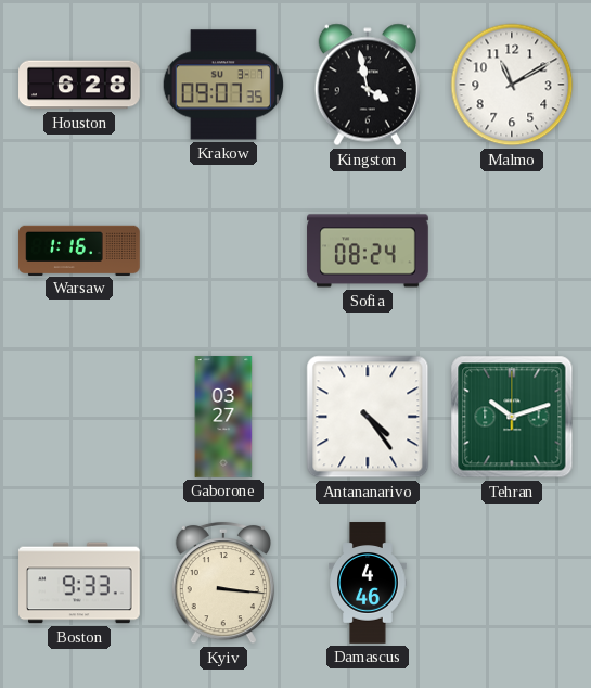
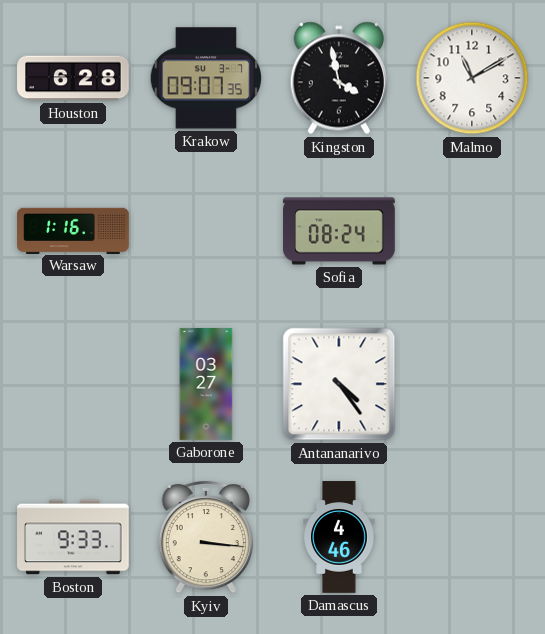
Tehran: 10:12 -> none (512, 417)
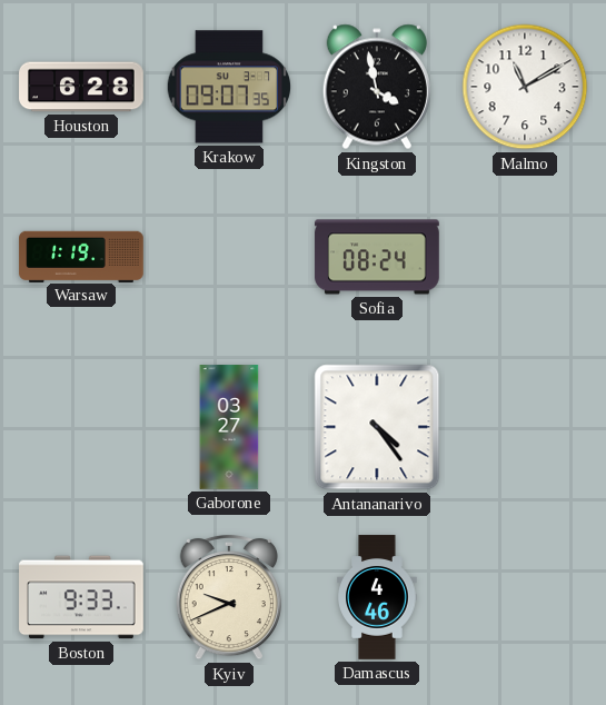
Warsaw: 1:16 -> 1:19 (81, 256)
Kyiv: 3:16 -> 9:41 (229, 597)
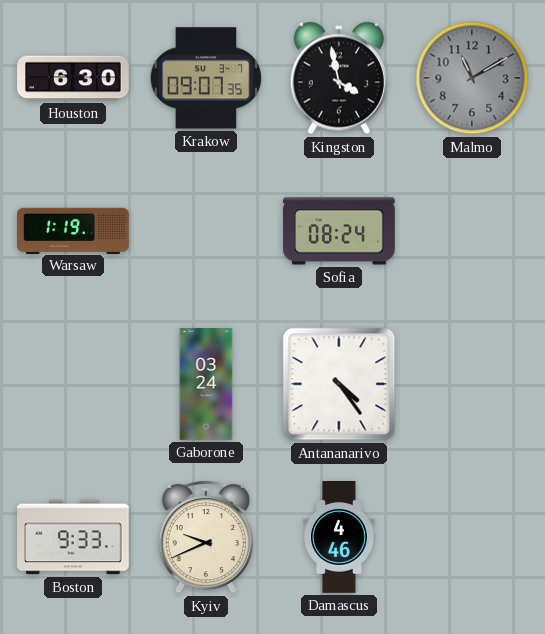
Houston: 6:28 -> 6:30 (73, 78)
Malmo dial: white -> grey (472, 78)
Gaborone: 03:27 -> 03:24 (206, 384)
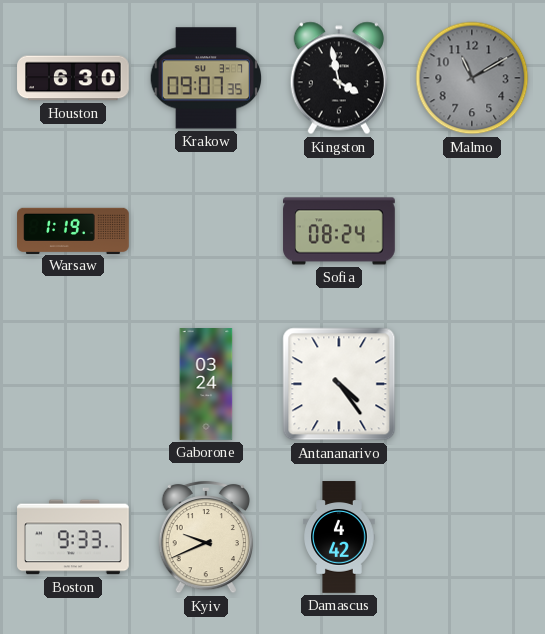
Damascus: 4:46 -> 4:42 (339, 537)
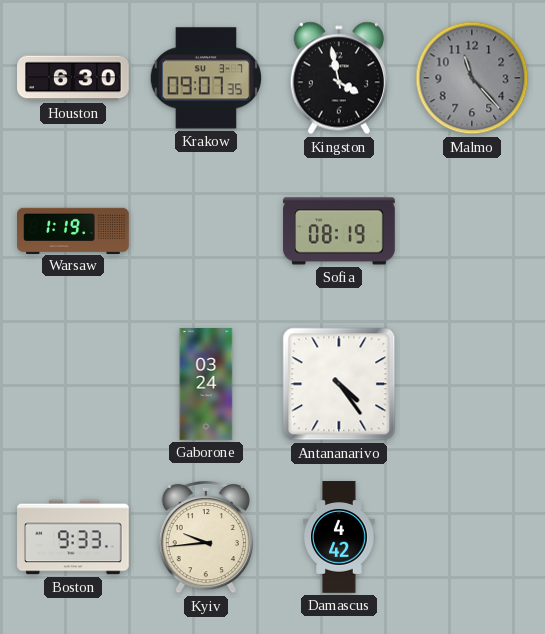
Malmo: 11:10 -> 11:23 (472, 78)
Sofia: 08:24 -> 08:19 (339, 231)
Kyiv: 9:41 -> 9:44 (206, 537)
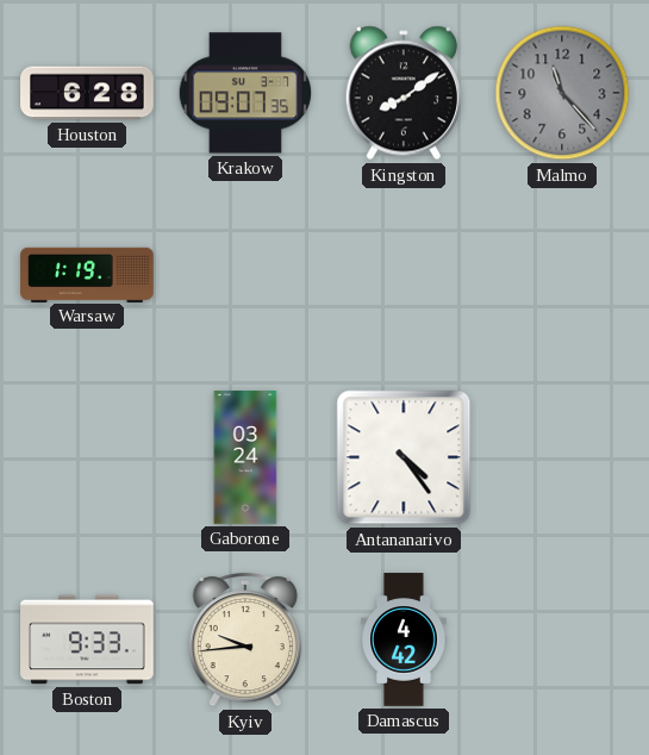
Houston: 6:30 -> 6:28 (87, 93)
Kingston: 3:58 -> 8:09 (404, 93)
Sofia: 08:19 -> none (339, 231)
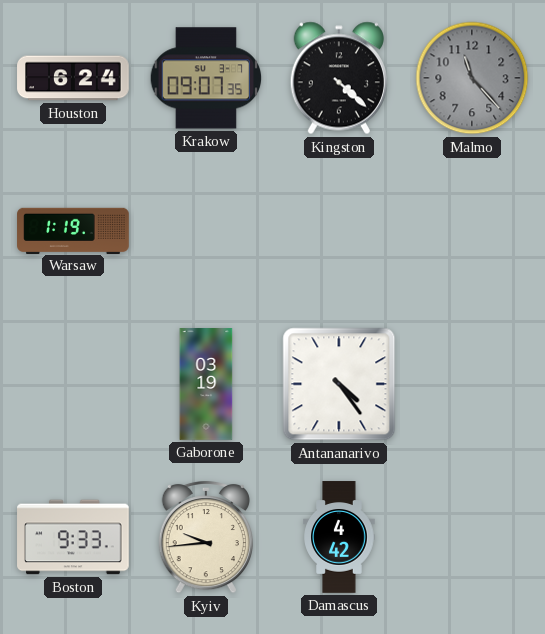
Houston: 6:28 -> 6:24 (73, 78)
Kingston: 8:09 -> 4:22 (339, 78)
Gaborone: 03:24 -> 03:19 (206, 384)
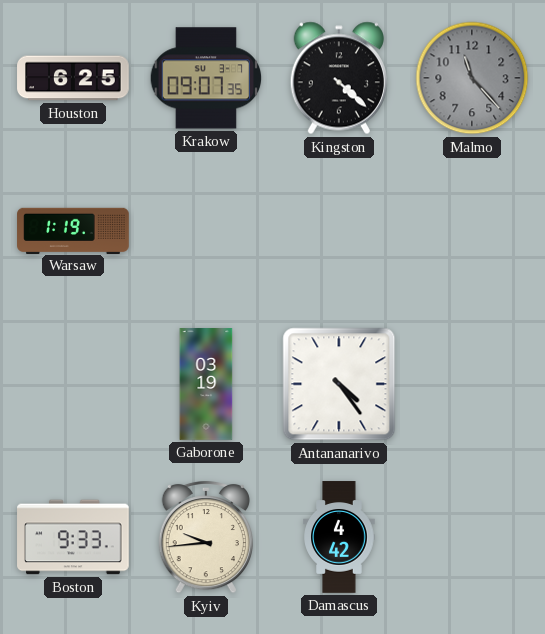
Houston: 6:24 -> 6:25 (73, 78)
